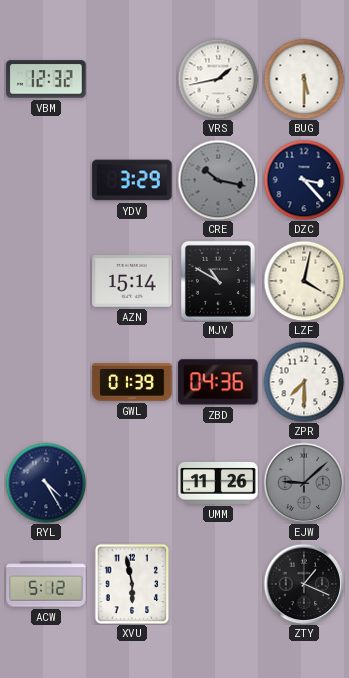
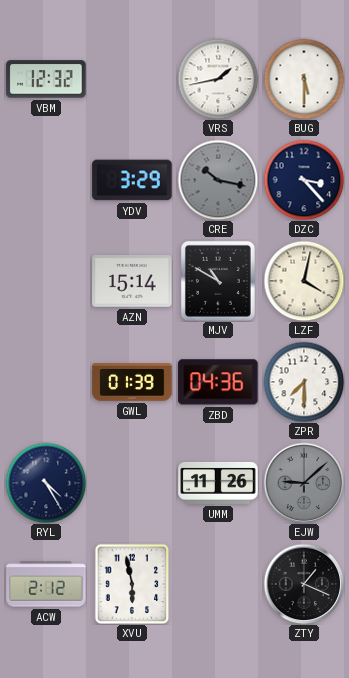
ACW: 5:12 -> 2:12 (46, 584)
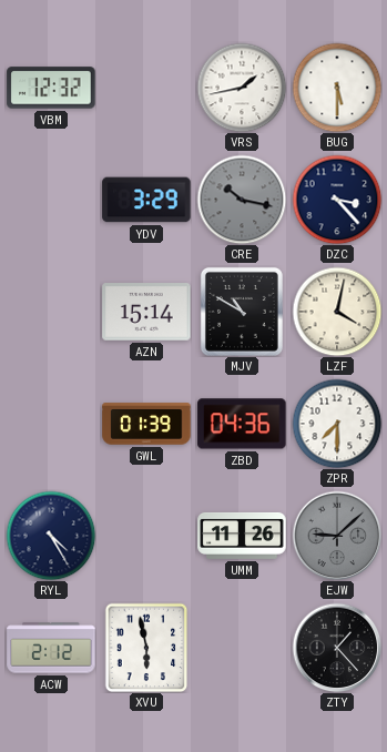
ZTY: 1:19 -> 1:23 (337, 648)
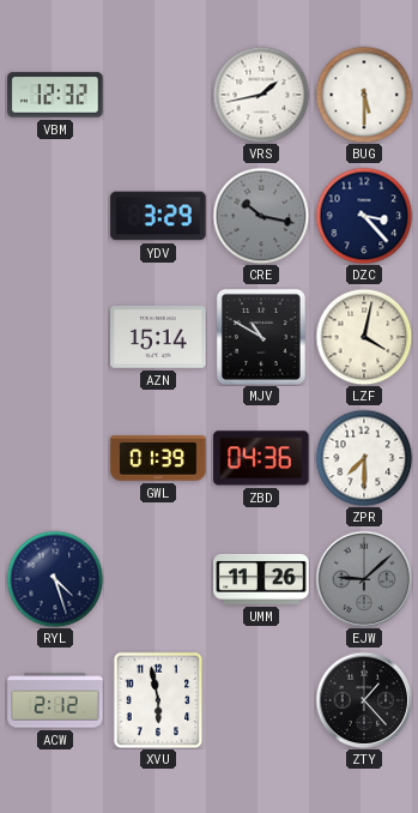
RYL: 4:25 -> 4:27 (55, 579)
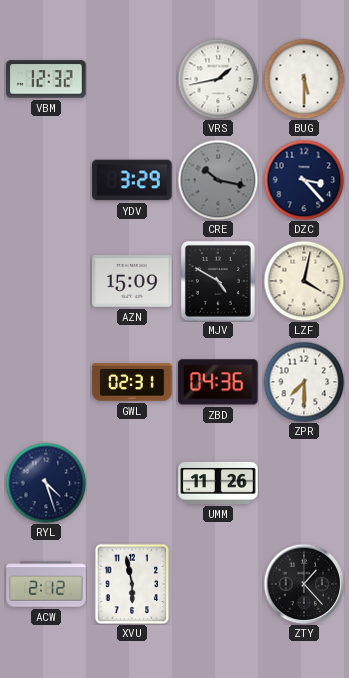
AZN: 15:14 -> 15:09 (132, 282)
MJV: 10:50 -> 4:50 (218, 281)
GWL: 01:39 -> 02:31 (132, 382)
EJW: 9:08 -> none (364, 579)
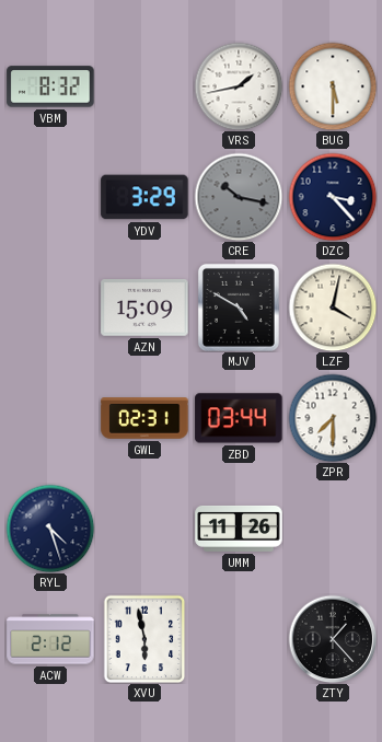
VBM: 12:32 -> 8:32 (50, 86)
ZBD: 04:36 -> 03:44 (239, 418)
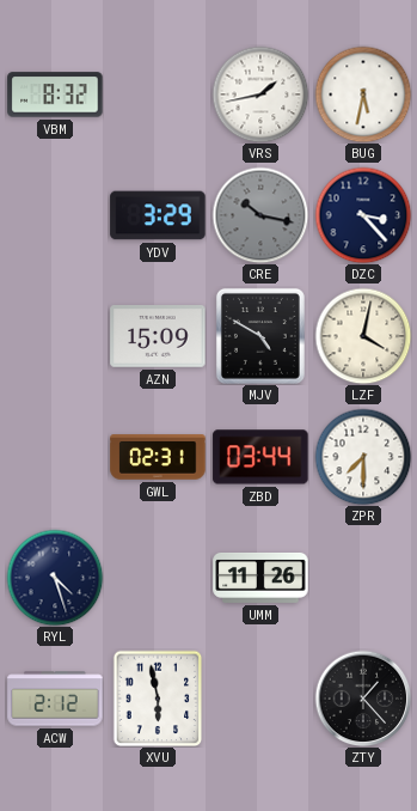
BUG: 5:30 -> 5:32 (363, 94)
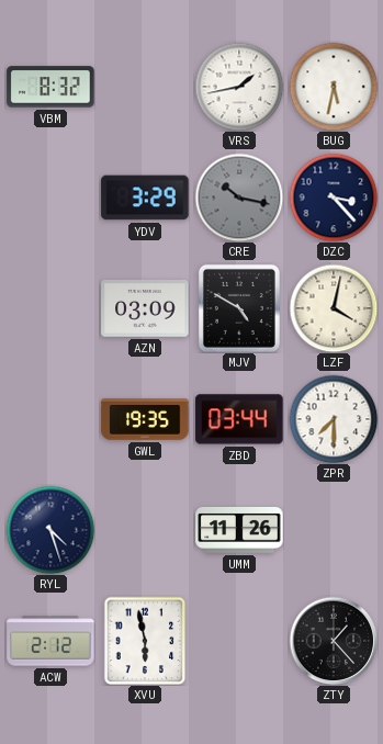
AZN: 15:09 -> 03:09 (145, 309)
GWL: 02:31 -> 19:35 (145, 419)
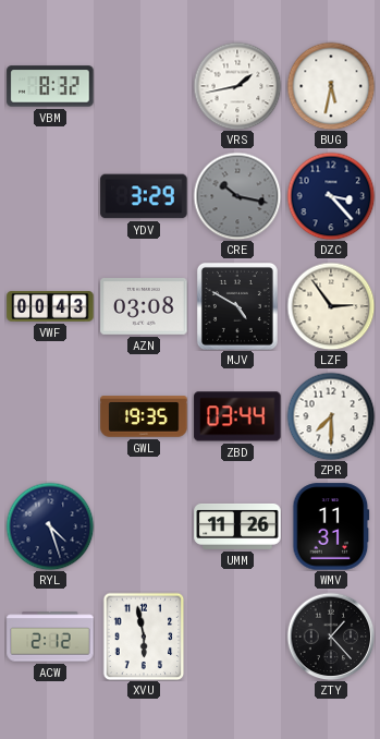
VWF: none -> 00:43 (50, 306)
AZN: 03:09 -> 03:08 (144, 307)
LZF: 4:02 -> 2:54 (331, 306)
WMV: none -> 11:31 (331, 526)
